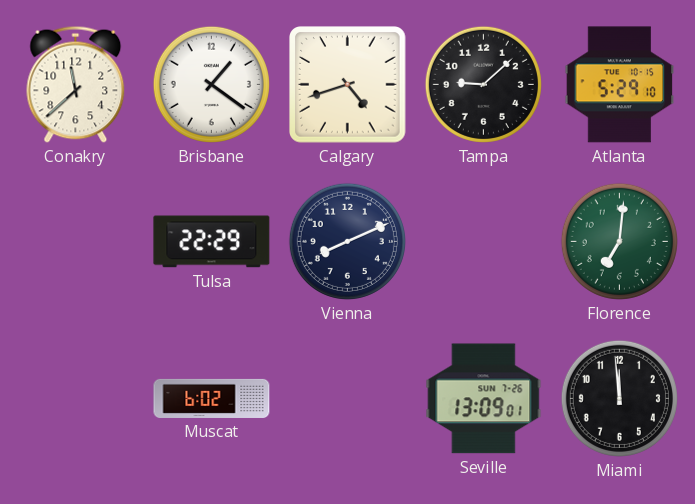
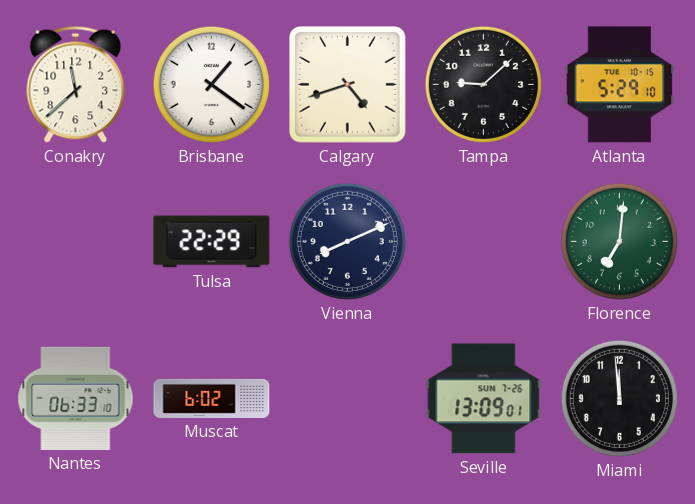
Nantes: none -> 06:33 (76, 398)
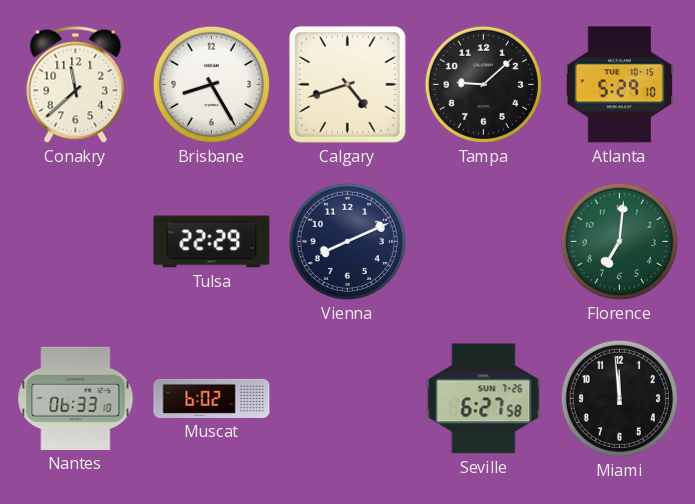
Brisbane: 1:21 -> 8:25 (211, 84)
Seville: 13:09 -> 6:27 (484, 399)
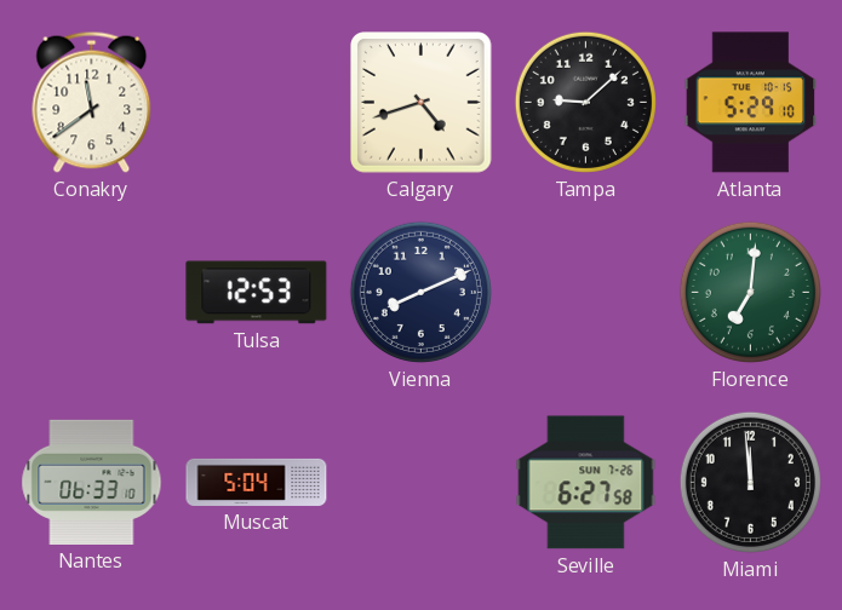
Conakry: 11:38 -> 11:39 (92, 102)
Brisbane: 8:25 -> none (211, 84)
Tulsa: 22:29 -> 12:53 (257, 293)
Muscat: 6:02 -> 5:04 (257, 482)
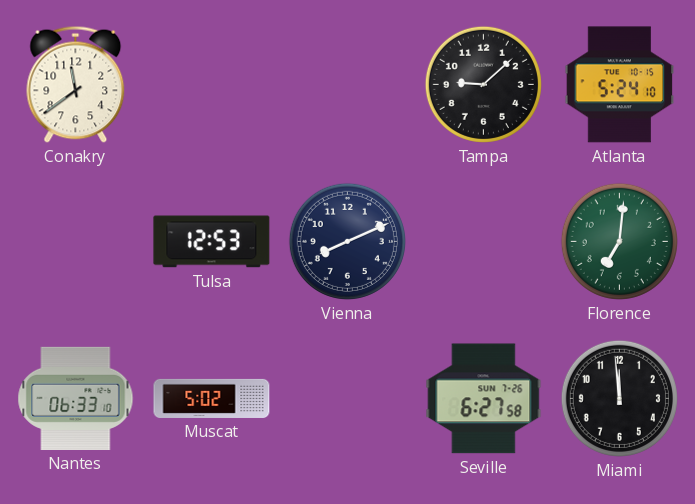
Calgary: 4:42 -> none (422, 103)
Atlanta: 5:29 -> 5:24 (620, 85)
Muscat: 5:04 -> 5:02 (212, 398)
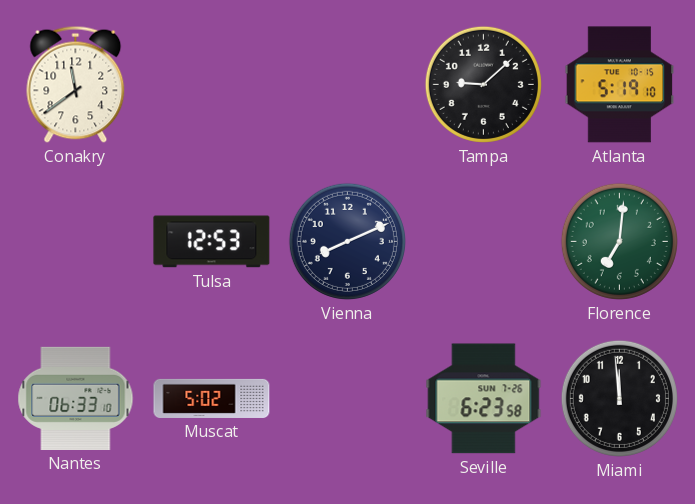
Atlanta: 5:24 -> 5:19 (620, 85)
Seville: 6:27 -> 6:23 (484, 399)
